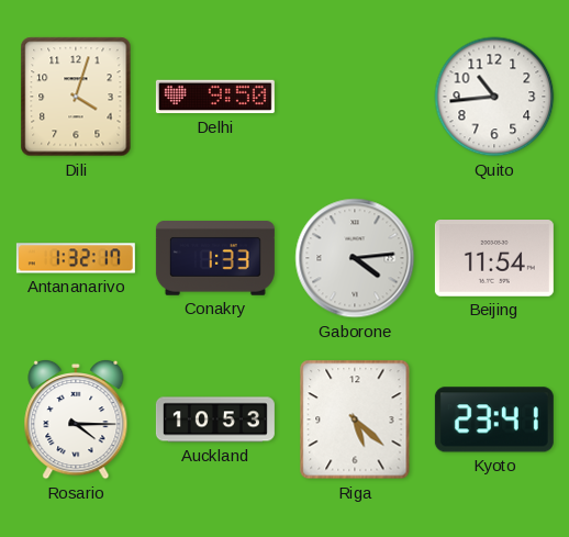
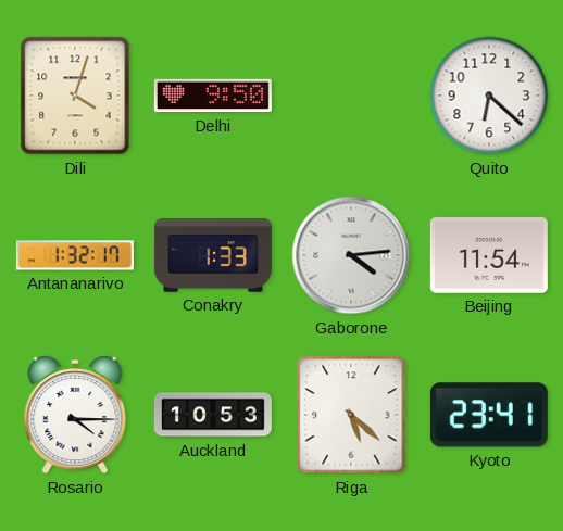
Quito: 10:44 -> 6:22 (489, 96)
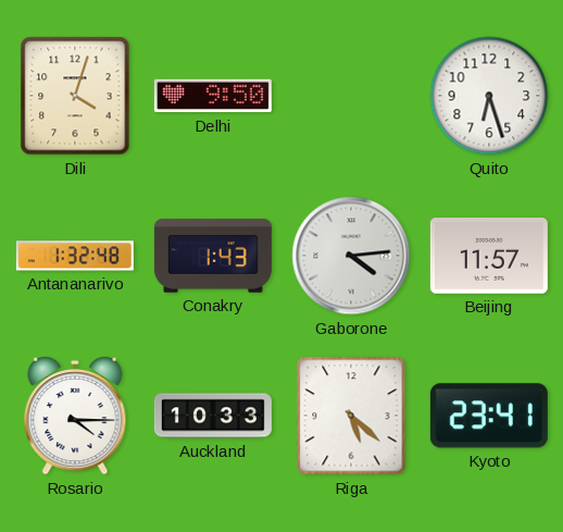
Quito: 6:22 -> 6:27 (489, 96)
Antananarivo: 1:32:17 -> 1:32:48 (75, 256)
Conakry: 1:33 -> 1:43 (213, 256)
Beijing: 11:54 -> 11:57 (489, 257)
Auckland: 10:53 -> 10:33 (213, 416)
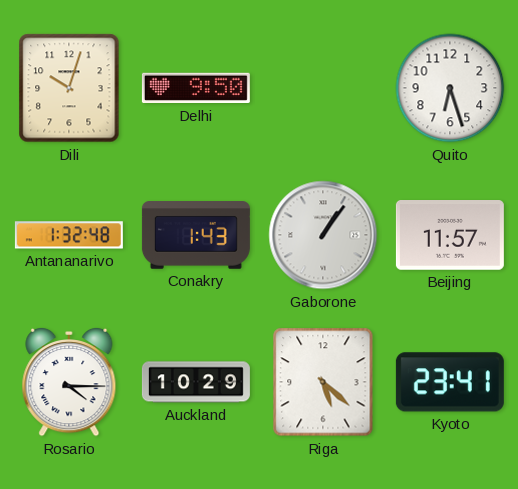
Dili: 4:03 -> 10:03 (69, 88)
Gaborone: 4:14 -> 1:06 (323, 235)
Auckland: 10:33 -> 10:29 (196, 382)
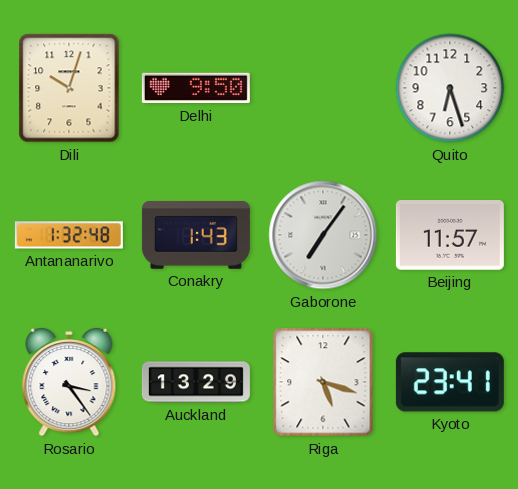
Gaborone: 1:06 -> 7:06 (323, 235)
Rosario: 4:15 -> 3:24 (69, 382)
Auckland: 10:29 -> 13:29 (196, 382)
Riga: 5:22 -> 5:18 (323, 382)
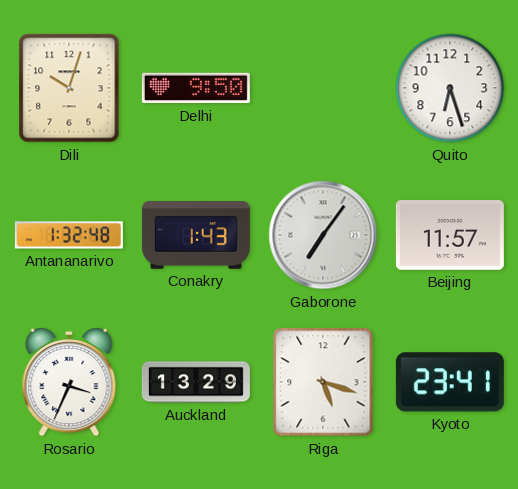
Rosario: 3:24 -> 3:34 (69, 382)
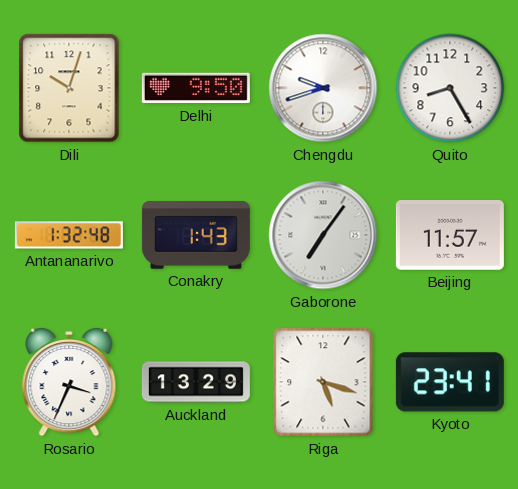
Chengdu: none -> 9:42 (323, 88)
Quito: 6:27 -> 8:25 (450, 88)
